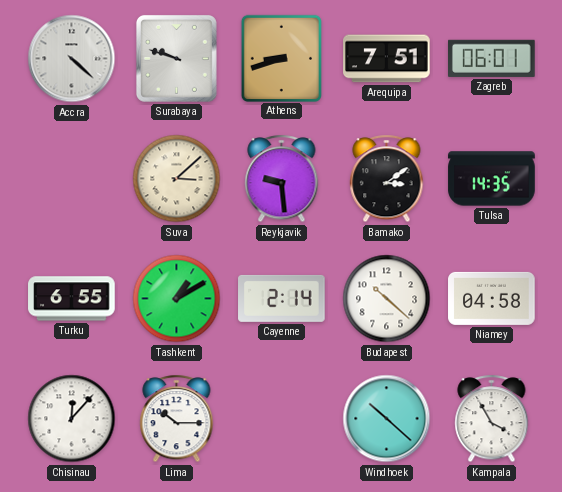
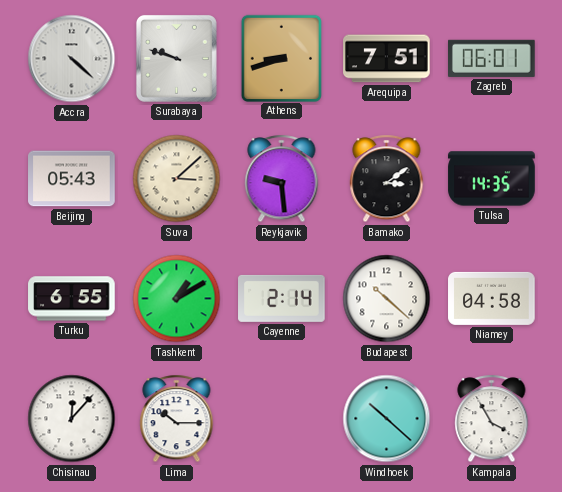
Beijing: none -> 05:43 (72, 179)
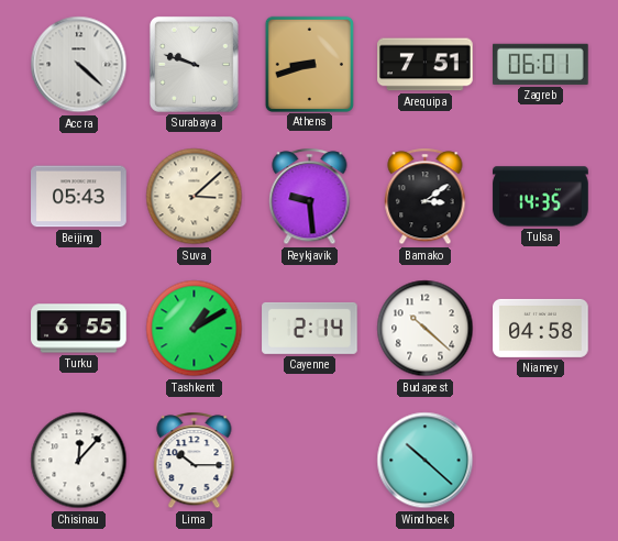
Kampala: 3:55 -> none (492, 419)
